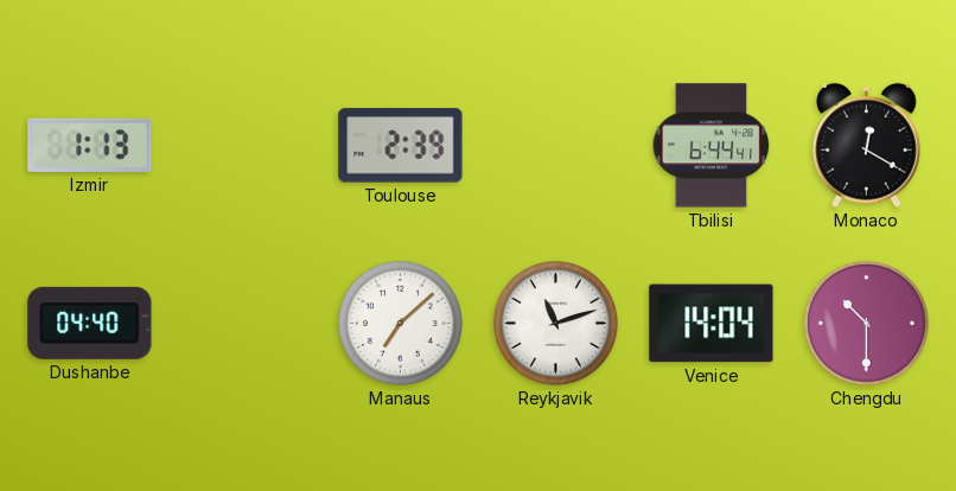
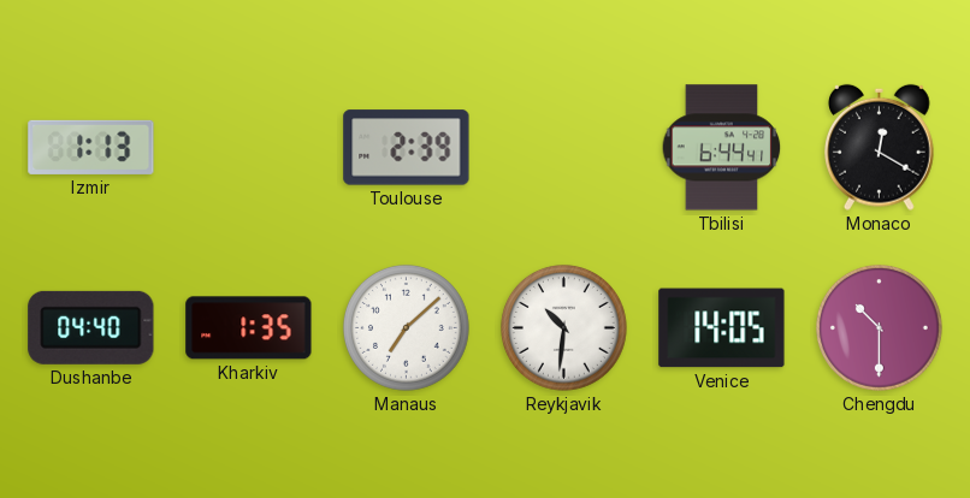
Kharkiv: none -> 1:35 (249, 328)
Reykjavik: 11:12 -> 10:31 (563, 327)
Venice: 14:04 -> 14:05 (722, 328)
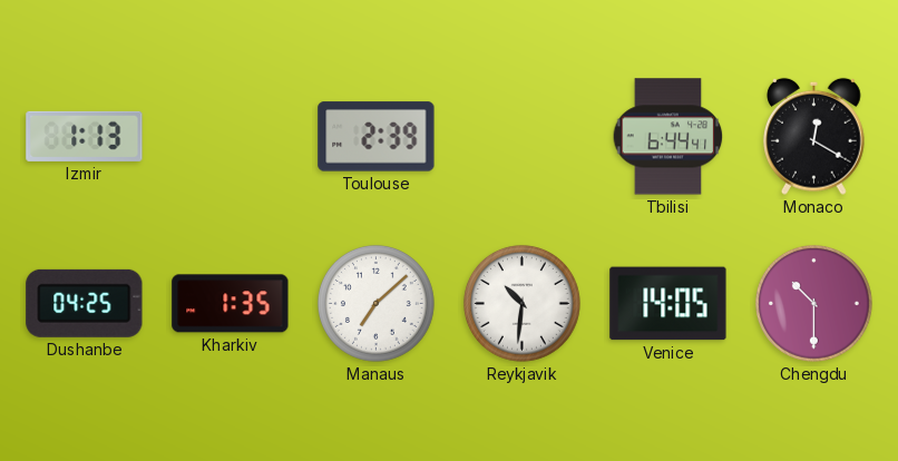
Dushanbe: 04:40 -> 04:25 (85, 303)
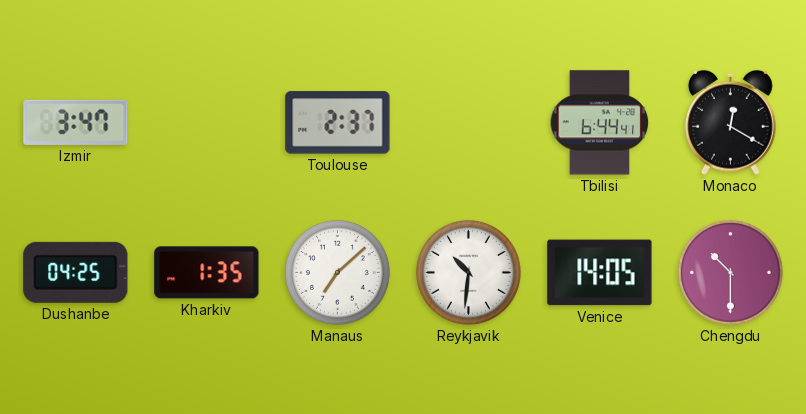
Izmir: 1:13 -> 3:47 (76, 122)
Toulouse: 2:39 -> 2:37 (338, 123)
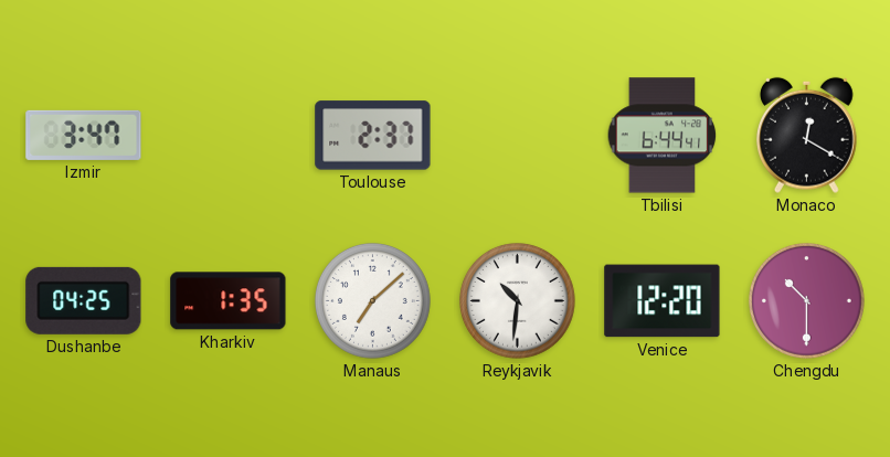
Venice: 14:05 -> 12:20 (663, 301)
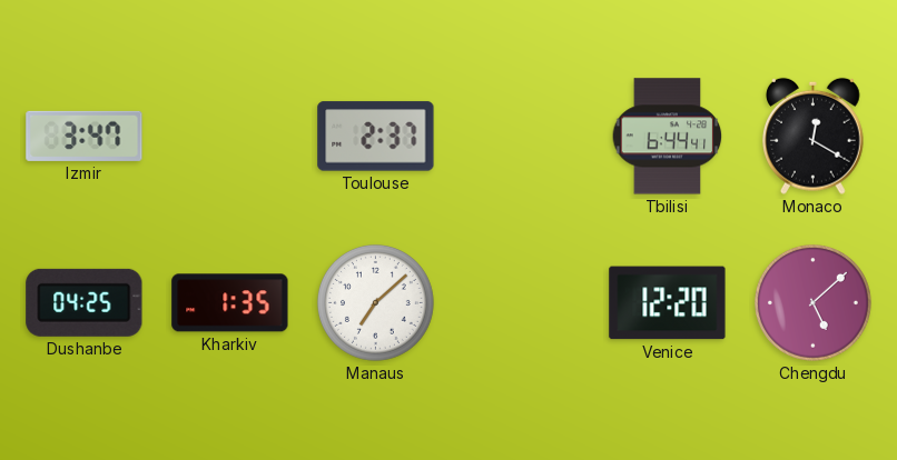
Reykjavik: 10:31 -> none (517, 300)
Chengdu: 10:30 -> 5:08 (812, 302)
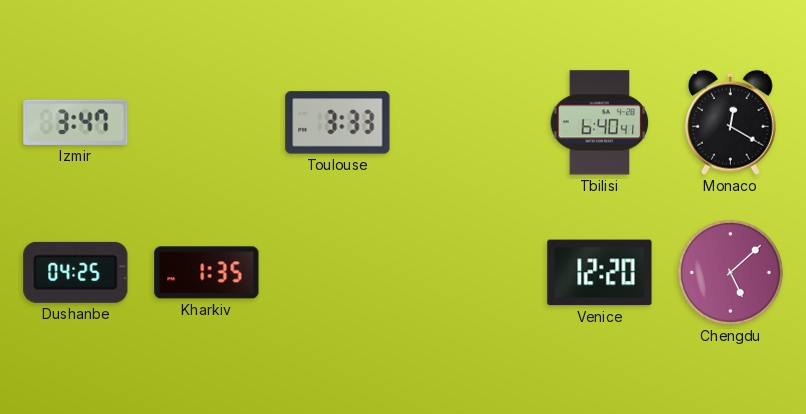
Toulouse: 2:37 -> 3:33 (338, 123)
Tbilisi: 6:44 -> 6:40 (600, 123)
Manaus: 7:08 -> none (375, 302)
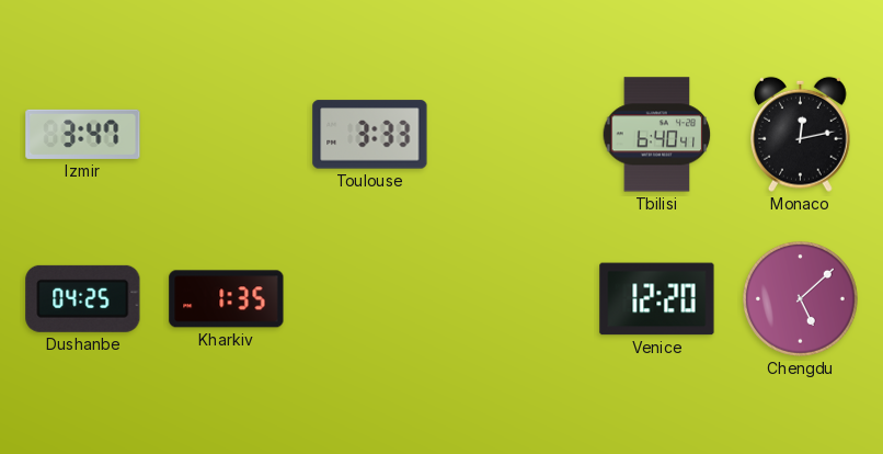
Monaco: 12:20 -> 12:13 (801, 134)
